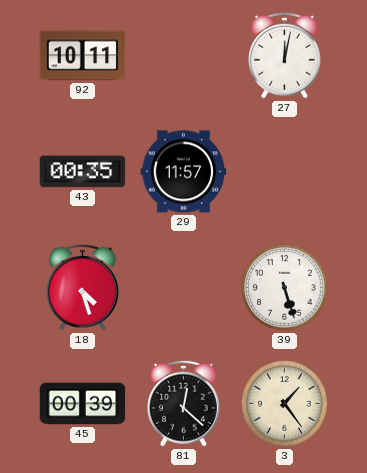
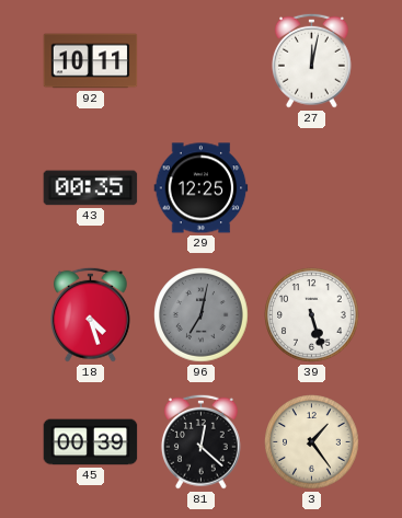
29: 11:57 -> 12:25 (202, 188)
96: none -> 7:02 (202, 315)
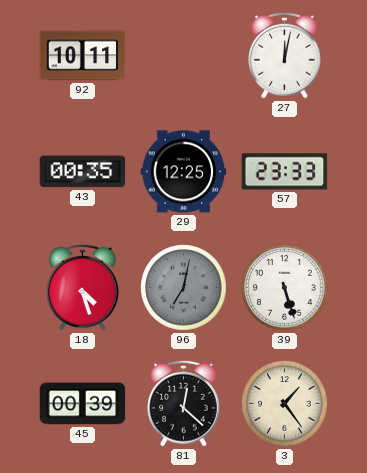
57: none -> 23:33 (285, 172)
